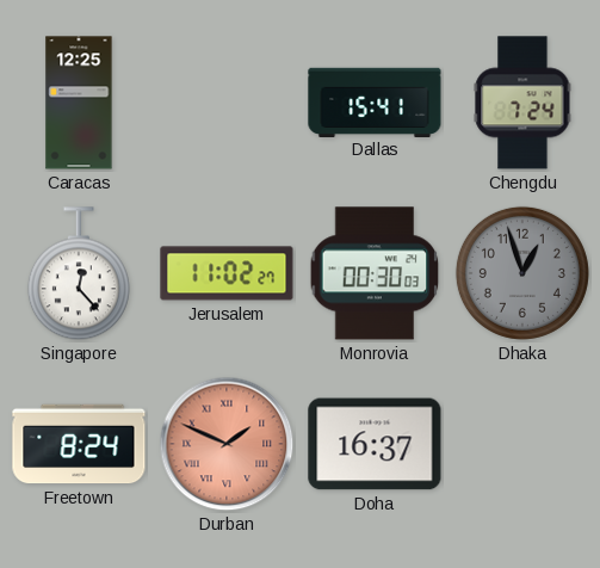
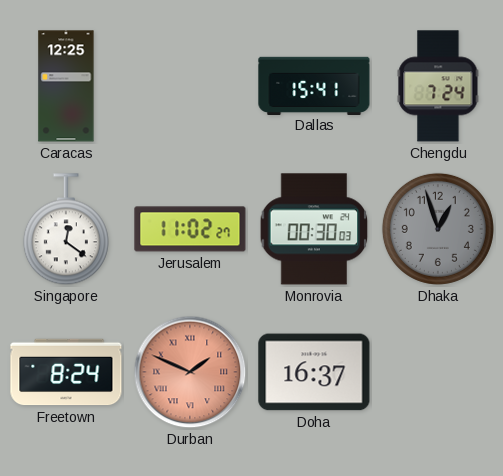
Singapore: 12:23 -> 12:21 (66, 230)
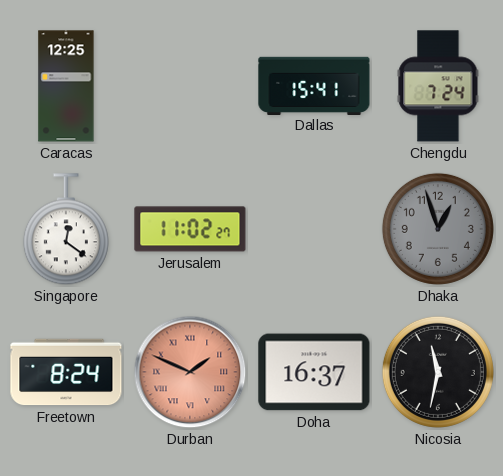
Monrovia: 00:30 -> none (314, 229)
Nicosia: none -> 11:32 (438, 372)
